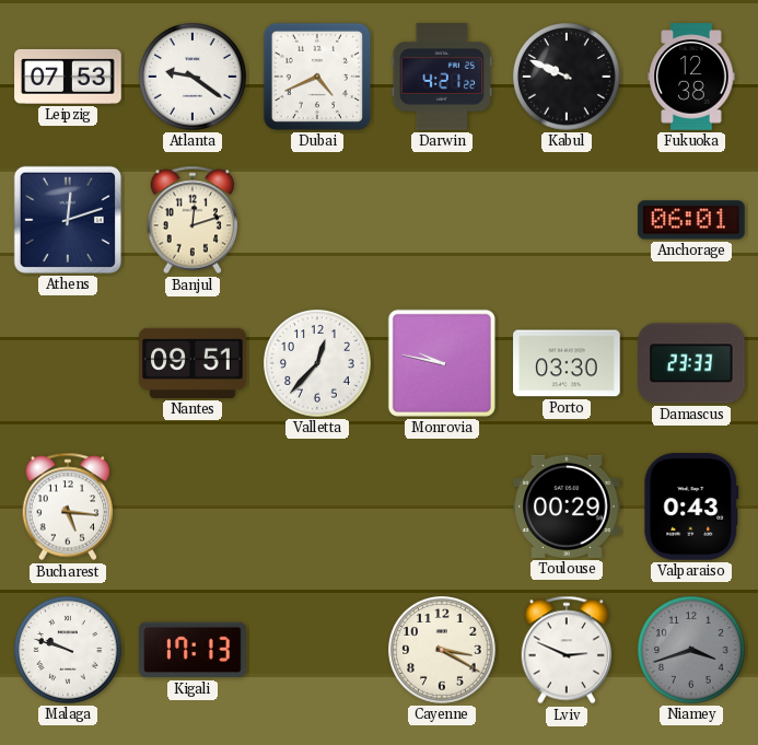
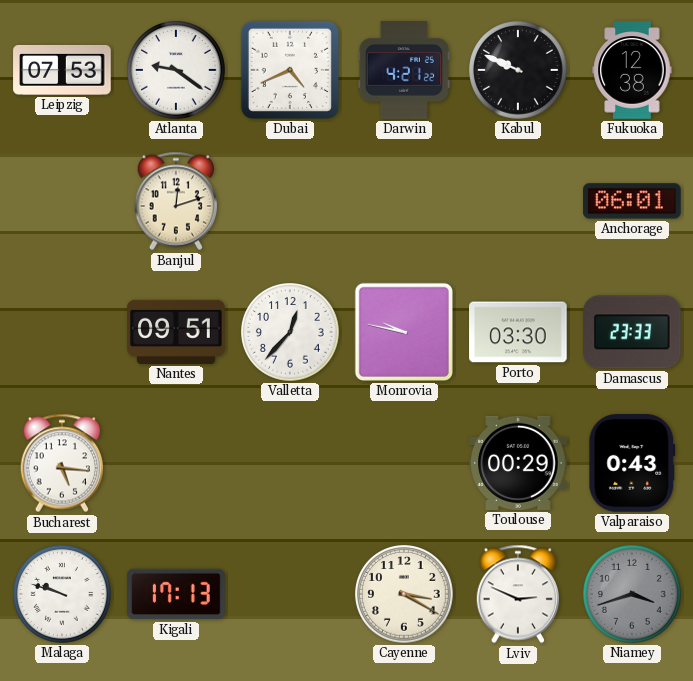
Athens: 12:12 -> none (68, 220)
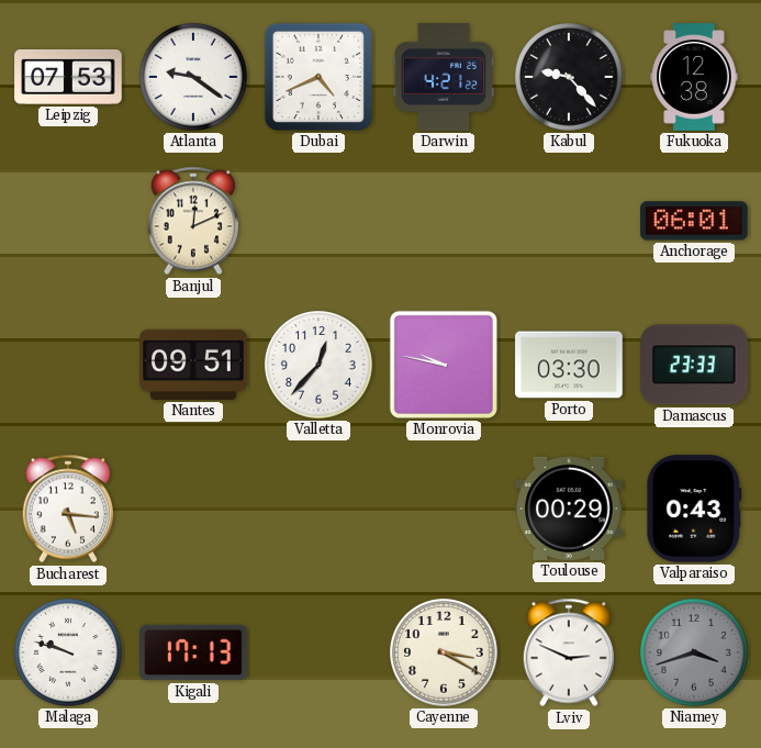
Kabul: 9:49 -> 9:23 (569, 77)
Banjul: 12:12 -> 12:11 (192, 221)
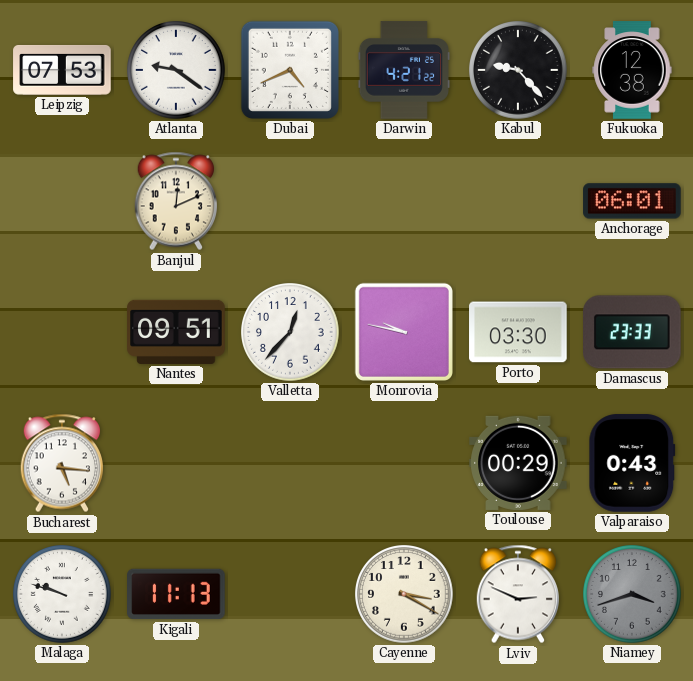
Kigali: 17:13 -> 11:13 (176, 594)
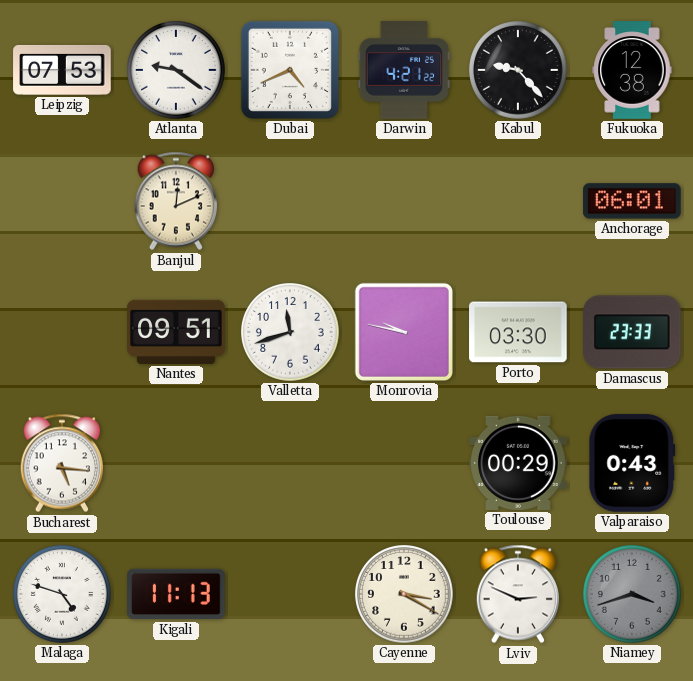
Valletta: 12:37 -> 11:42 (290, 332)
Malaga: 9:48 -> 4:48 (62, 594)
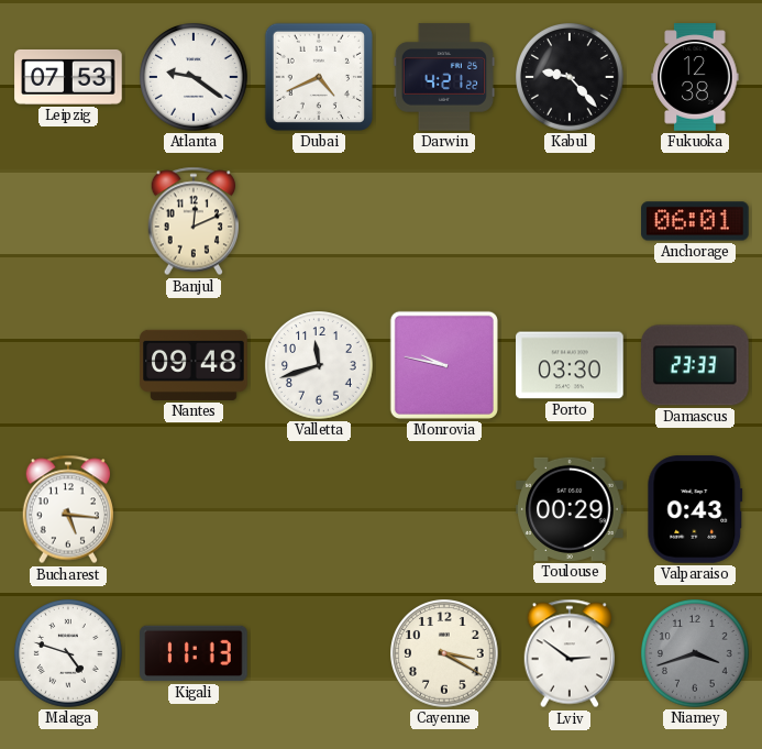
Nantes: 09:51 -> 09:48 (194, 365)
Lviv: 2:49 -> 2:51 (568, 653)
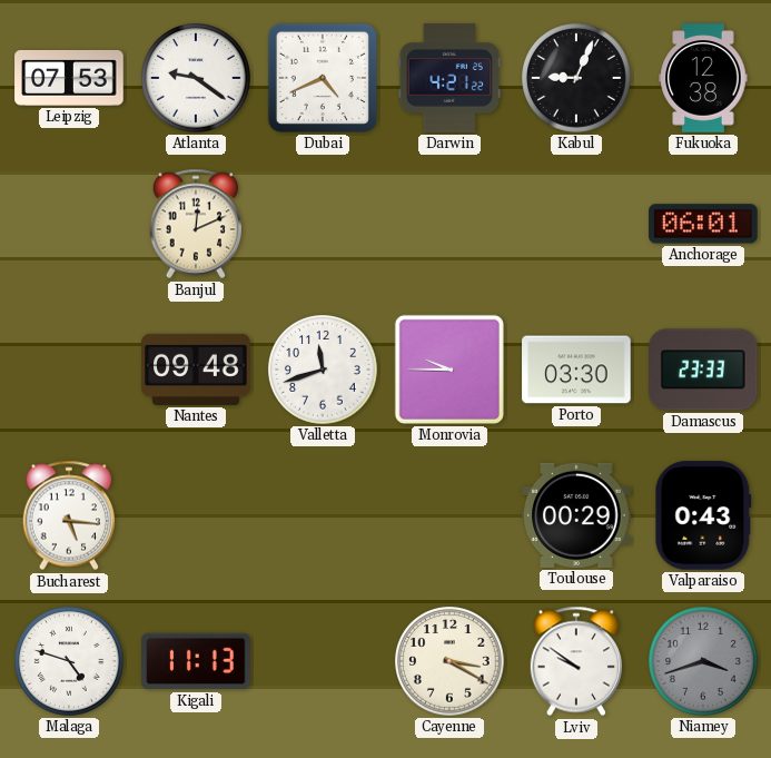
Kabul: 9:23 -> 9:04 (576, 78)
Monrovia: 9:47 -> 9:45 (449, 370)
Lviv: 2:51 -> 9:51 (575, 661)
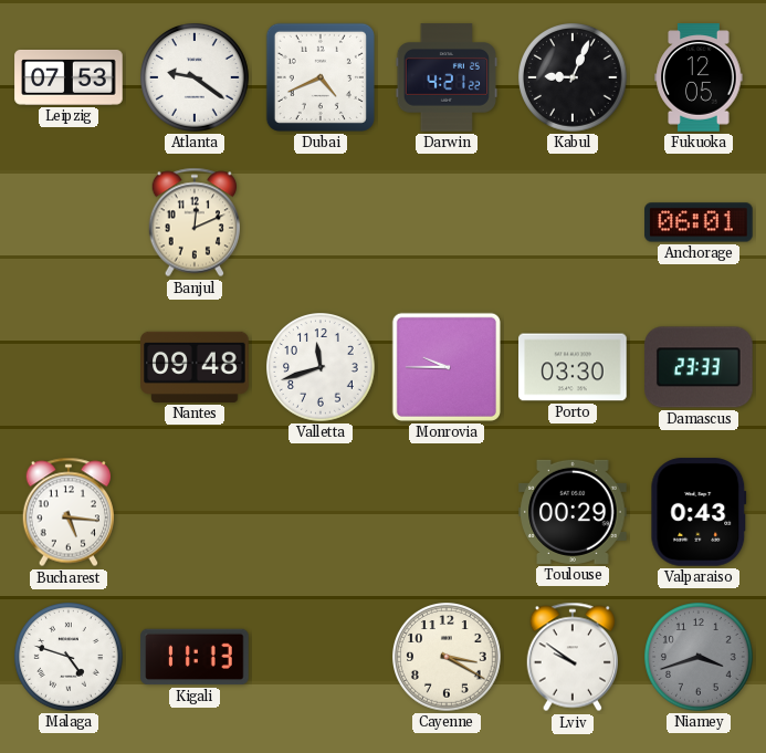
Fukuoka: 12:38 -> 12:05 (699, 77)
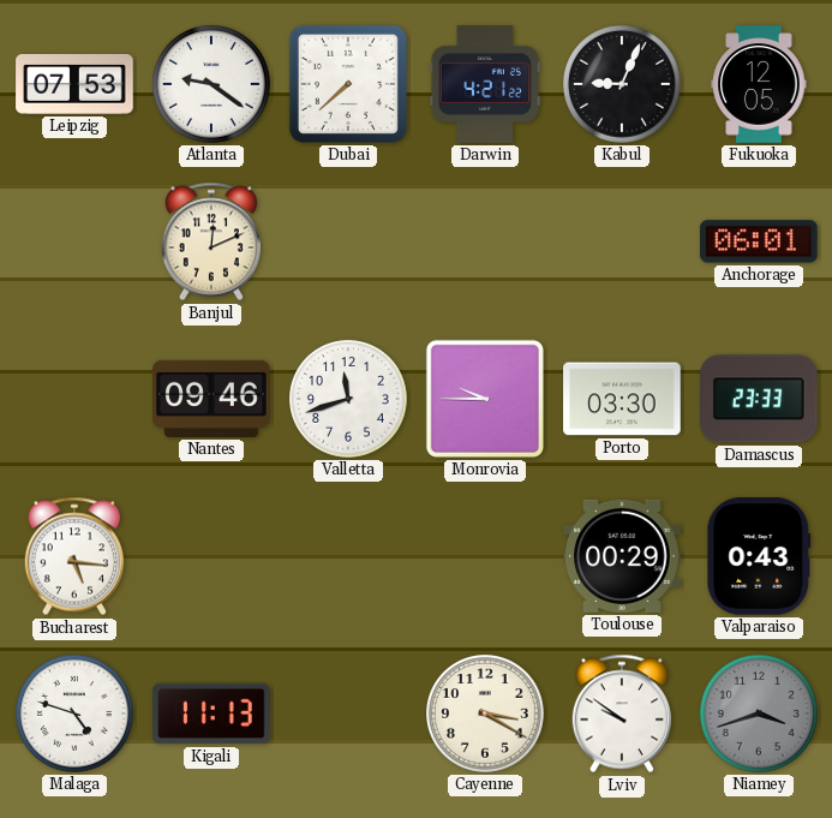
Dubai: 4:41 -> 7:38 (348, 84)
Nantes: 09:48 -> 09:46 (211, 399)
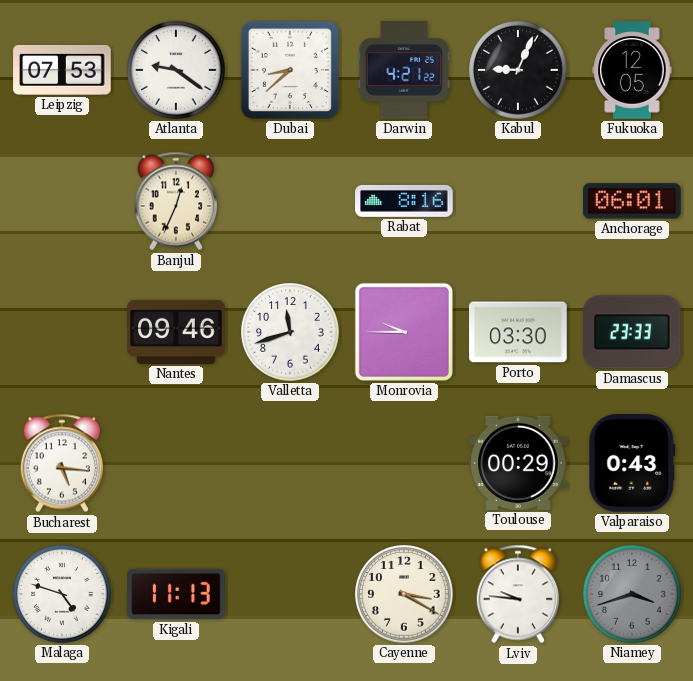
Dubai: 7:38 -> 8:38 (290, 70)
Banjul: 12:11 -> 12:34 (175, 201)
Rabat: none -> 8:16 (404, 201)
Lviv: 9:51 -> 9:46 (517, 594)
